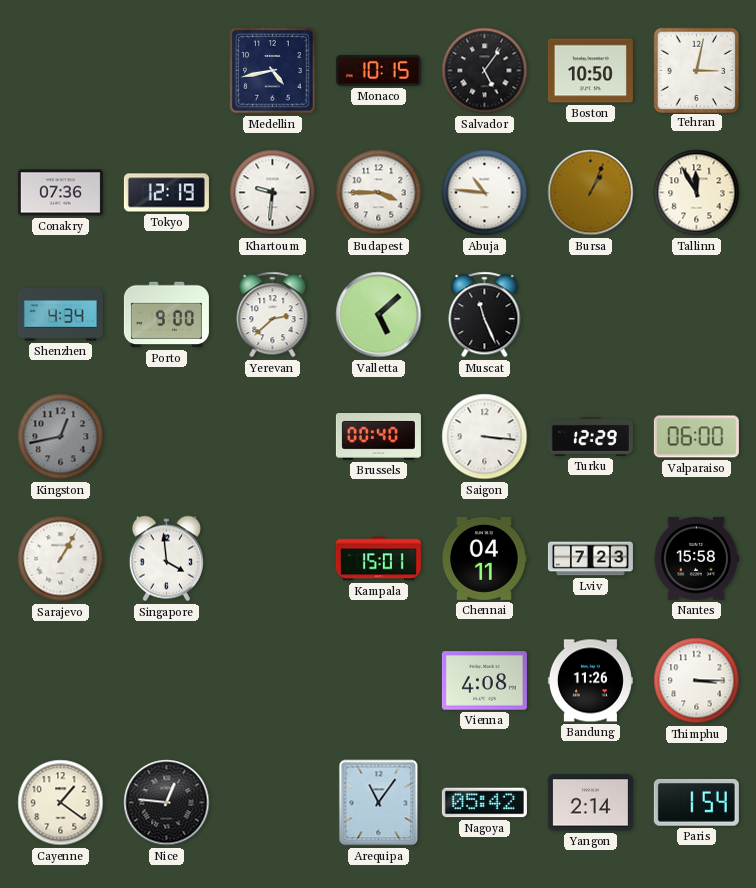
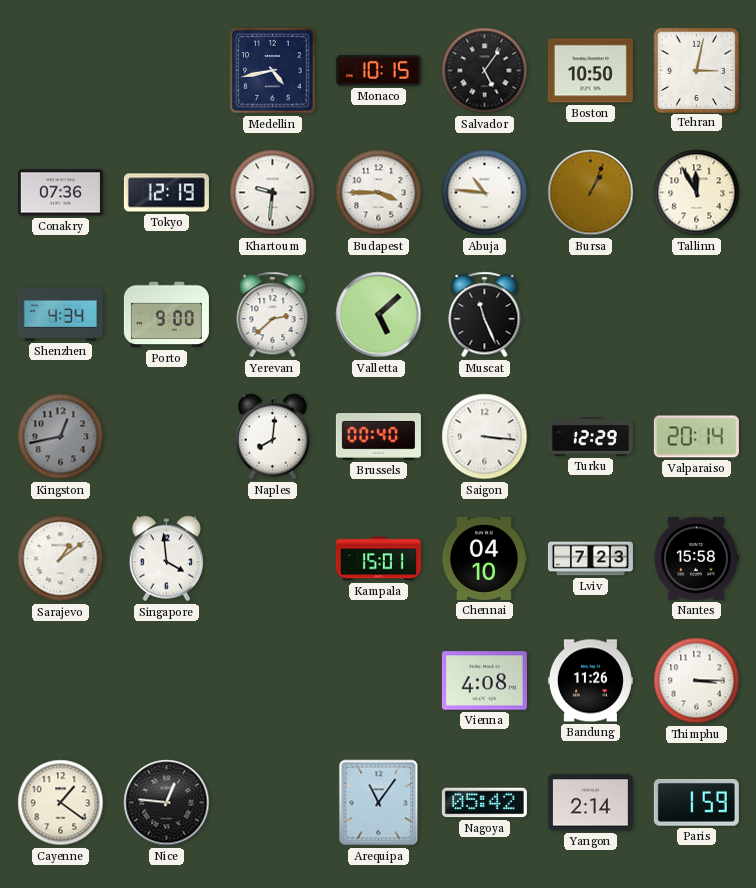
Naples: none -> 8:01 (272, 437)
Valparaiso: 06:00 -> 20:14 (696, 437)
Sarajevo: 1:05 -> 1:09 (61, 559)
Chennai: 04:11 -> 04:10 (484, 558)
Paris: 1:54 -> 1:59 (696, 802)
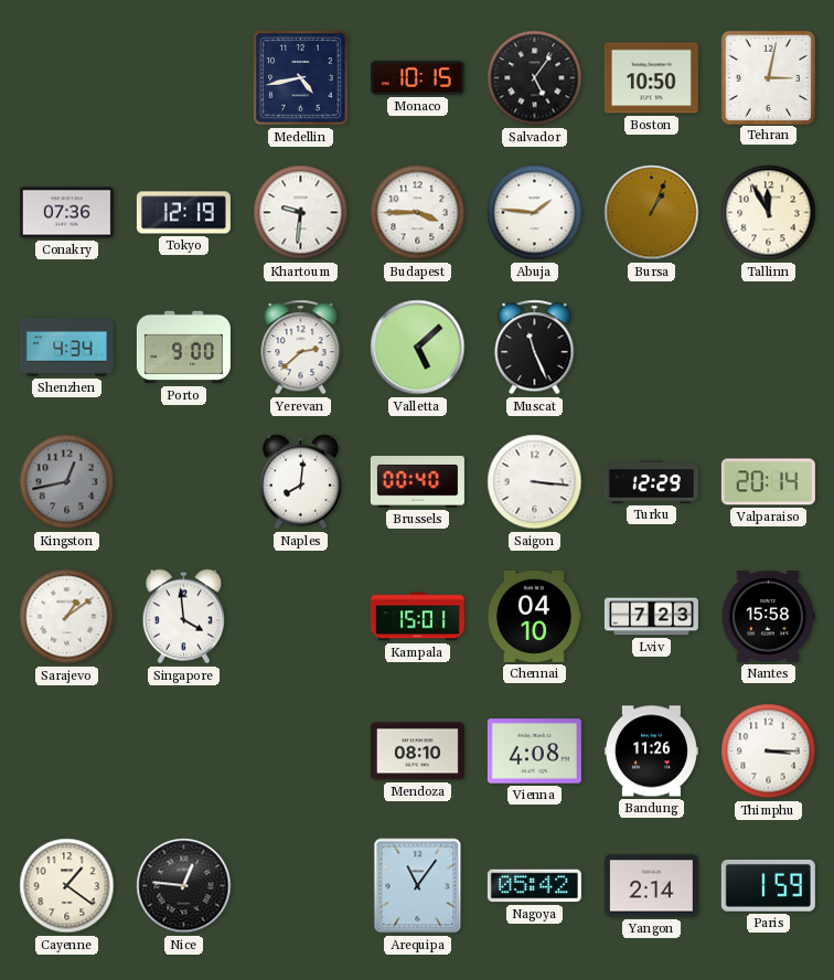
Abuja: 10:46 -> 1:46 (535, 213)
Mendoza: none -> 08:10 (417, 752)
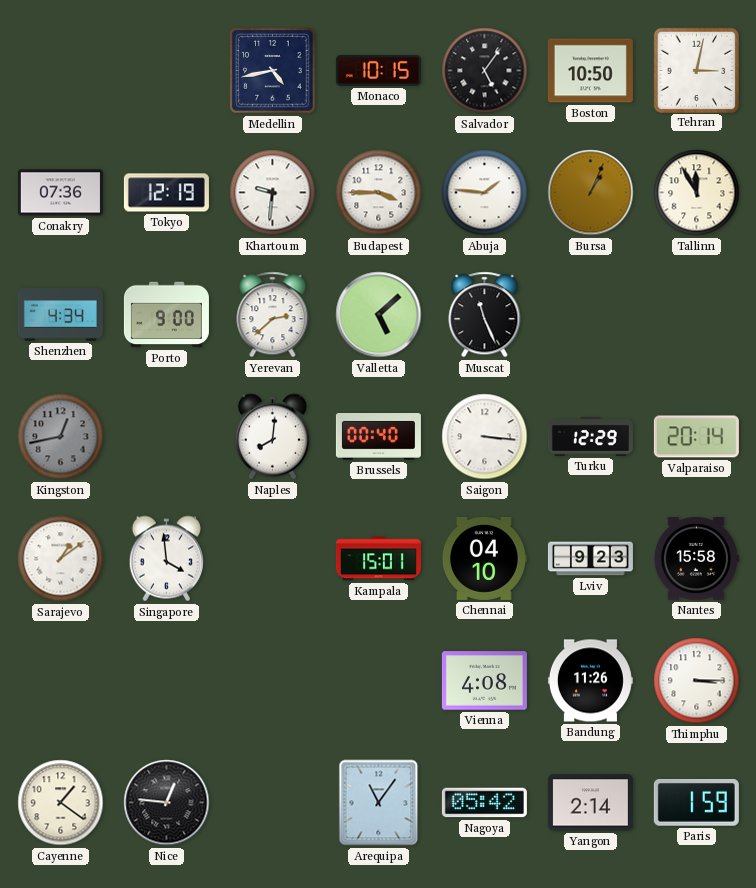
Lviv: 7:23 -> 9:23 (590, 559)
Mendoza: 08:10 -> none (417, 752)
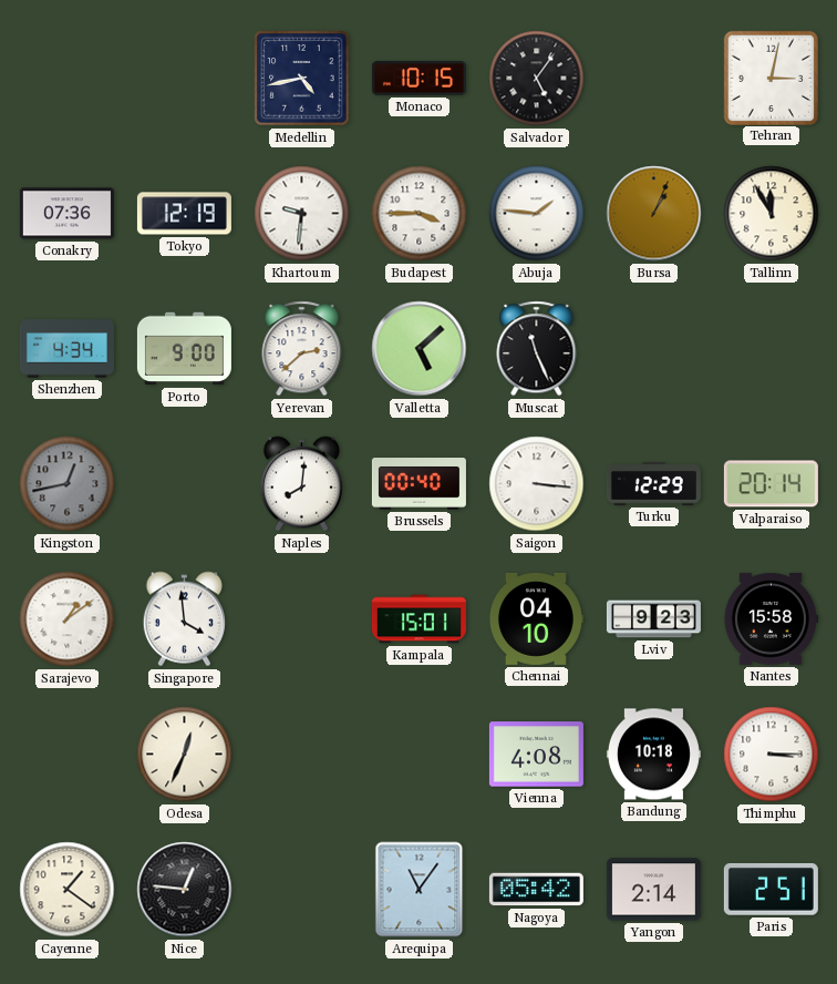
Boston: 10:50 -> none (590, 71)
Odesa: none -> 12:34 (185, 755)
Bandung: 11:26 -> 10:18 (653, 755)
Paris: 1:59 -> 2:51 (771, 889)
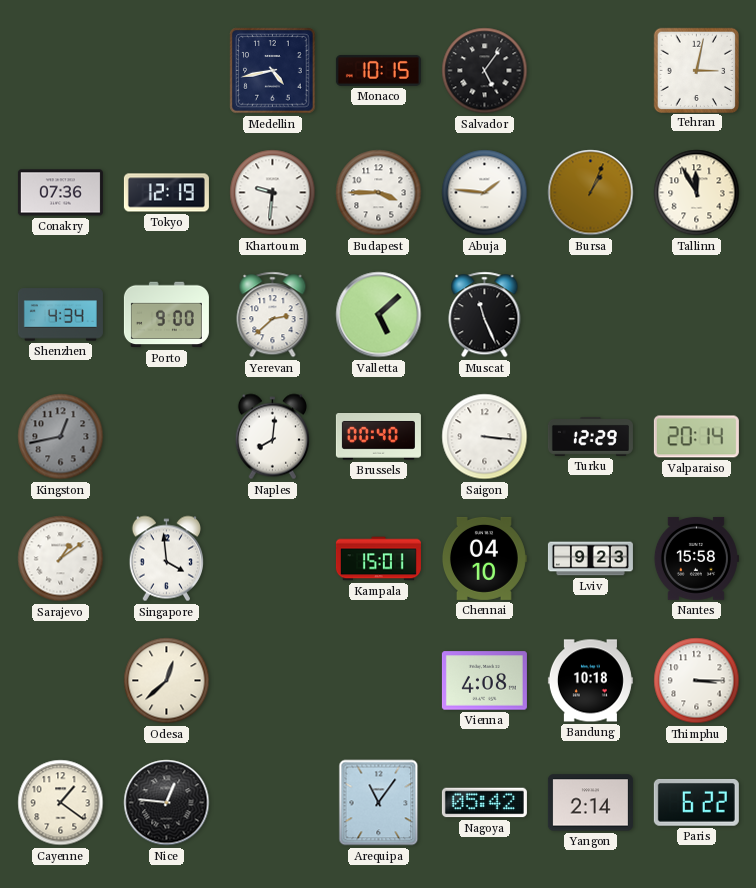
Odesa: 12:34 -> 12:38 (167, 681)
Paris: 2:51 -> 6:22 (696, 802)
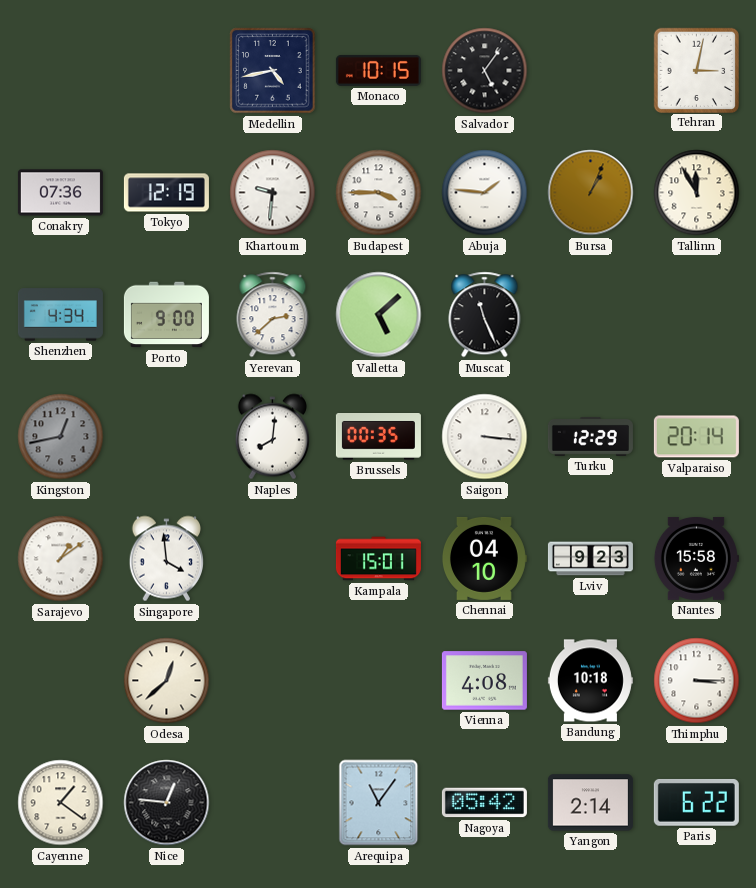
Brussels: 00:40 -> 00:35 (378, 437)
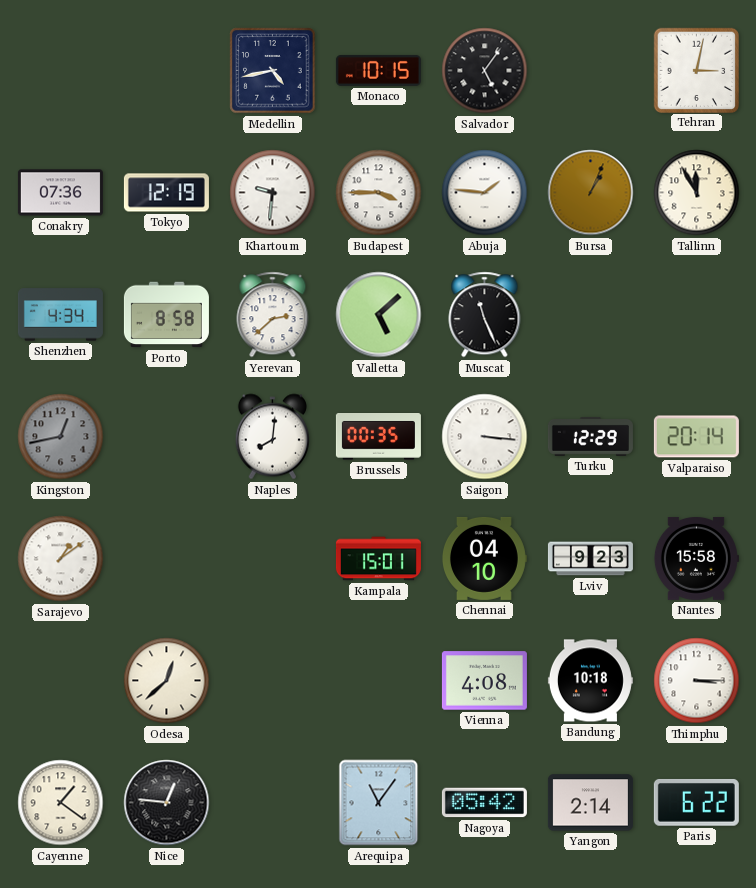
Porto: 9:00 -> 8:58 (166, 315)
Singapore: 3:59 -> none (166, 559)
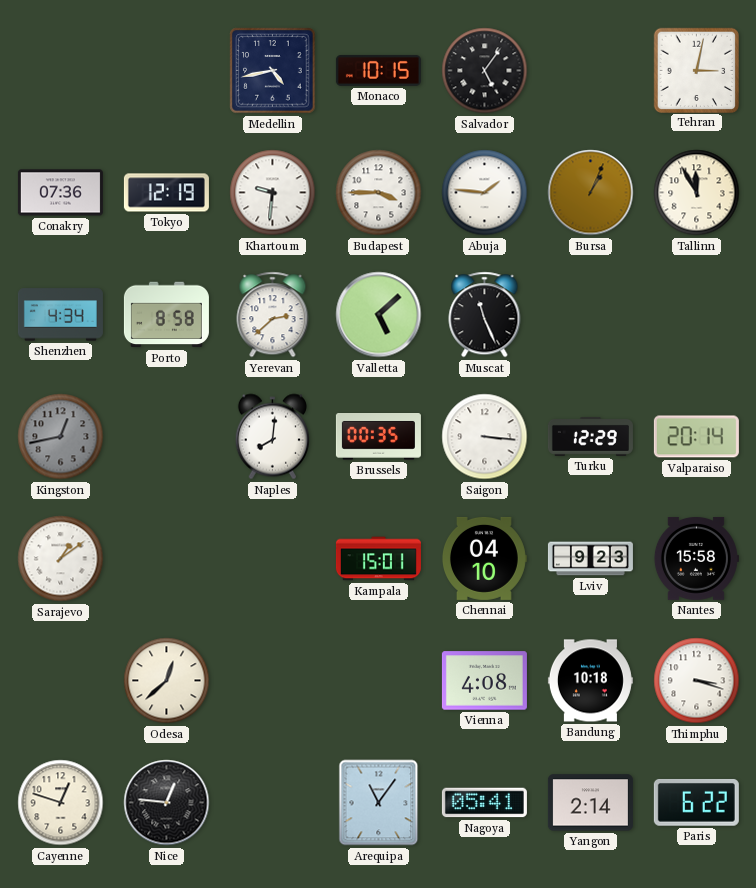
Thimphu: 3:15 -> 3:18 (697, 681)
Cayenne: 1:21 -> 12:48 (61, 803)
Nagoya: 05:42 -> 05:41 (484, 803)
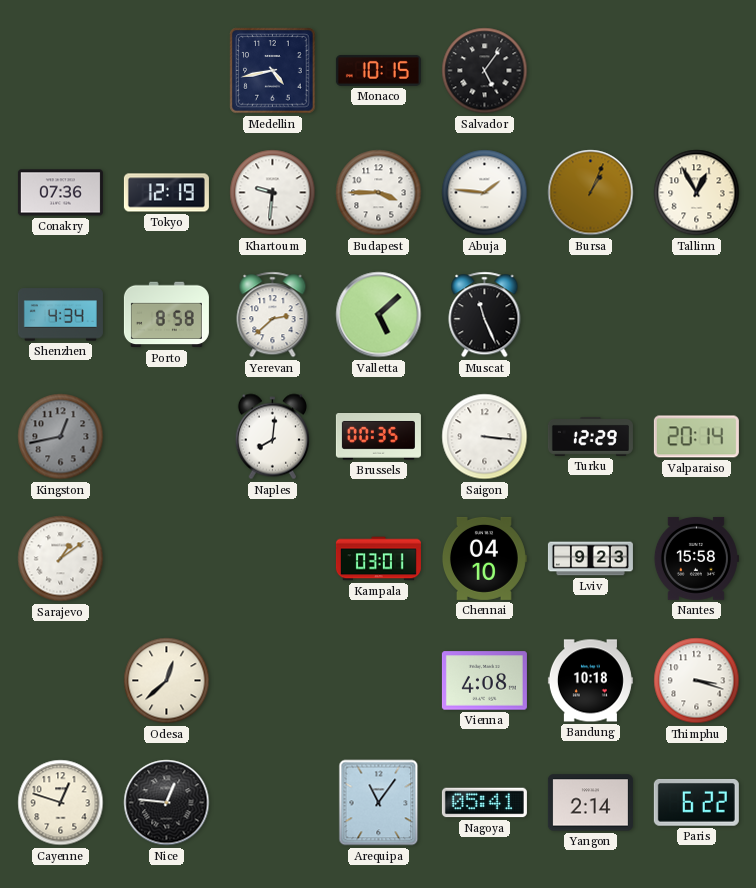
Tehran: 3:02 -> none (697, 70)
Tallinn: 11:55 -> 12:55 (697, 193)
Kampala: 15:01 -> 03:01 (378, 559)
